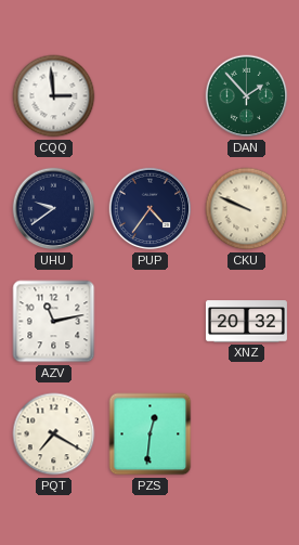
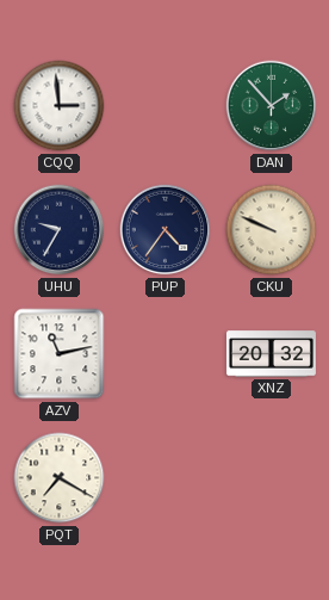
UHU: 9:39 -> 9:35 (60, 230)
PZS: 12:31 -> none (151, 434)
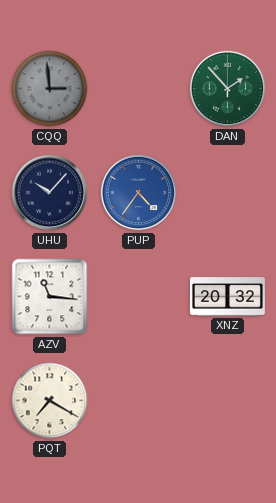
CQQ dial: white -> grey (50, 89)
UHU: 9:35 -> 10:07 (50, 193)
PUP dial: navy -> blue (139, 193)
CKU: 9:49 -> none (272, 230)
AZV: 11:13 -> 11:16 (50, 297)
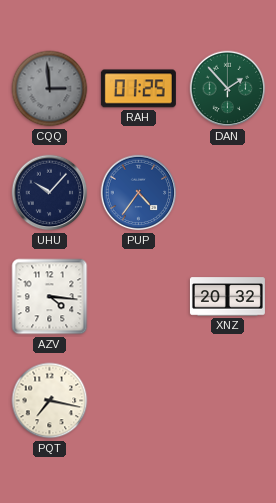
RAH: none -> 01:25 (138, 89)
AZV: 11:16 -> 4:16 (50, 297)
PQT: 7:20 -> 7:17 (50, 401)
